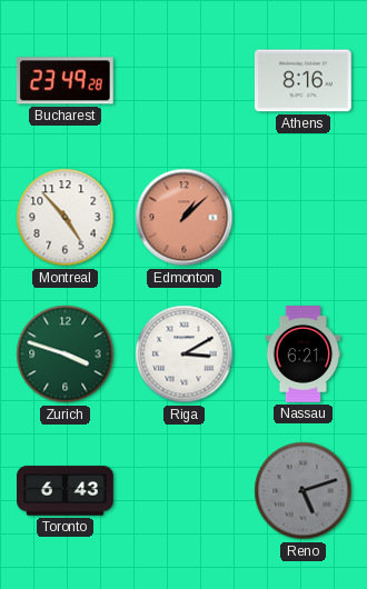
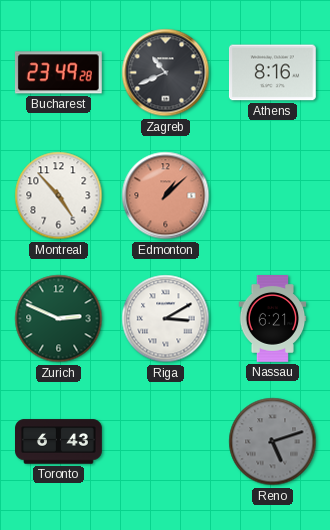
Zagreb: none -> 10:41 (166, 73)
Zurich: 3:48 -> 2:49 (59, 319)
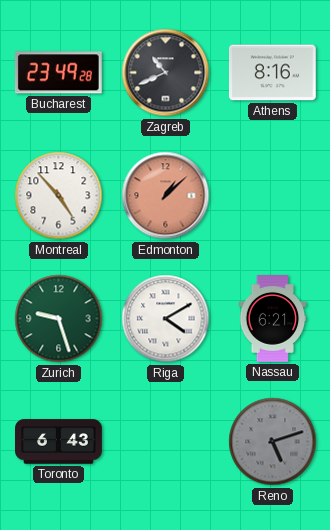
Zurich: 2:49 -> 9:27 (59, 319)
Riga: 3:10 -> 4:10 (166, 319)
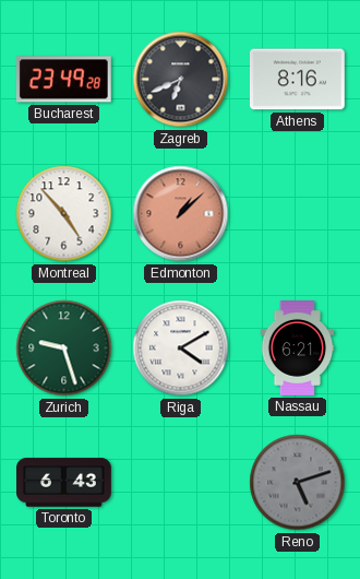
Zagreb: 10:41 -> 6:41 (181, 80)
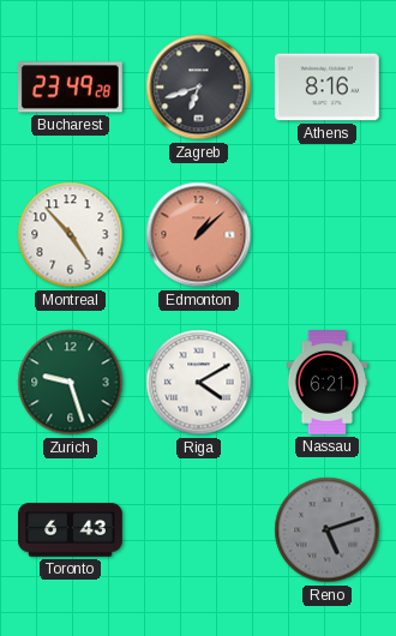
Zagreb: 6:41 -> 6:42 (199, 88)
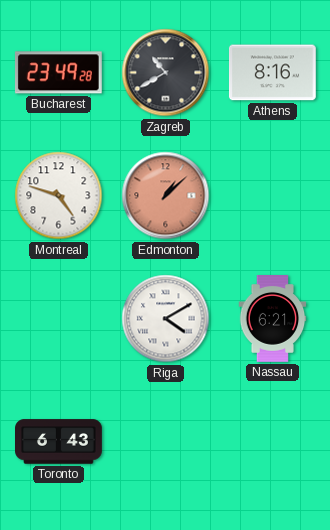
Zagreb: 6:42 -> 10:40 (166, 73)
Montreal: 4:53 -> 4:48 (59, 196)
Zurich: 9:27 -> none (71, 383)
Reno: 5:12 -> none (328, 530)
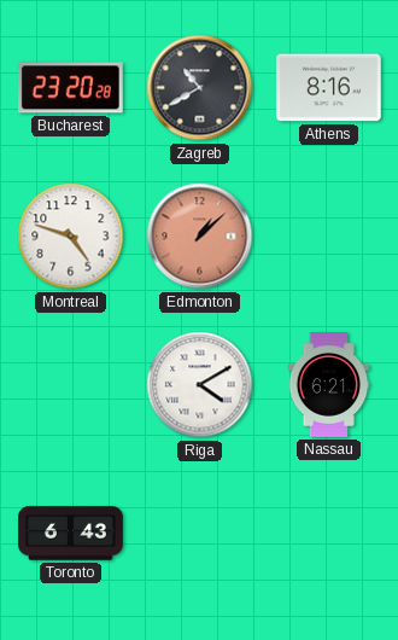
Bucharest: 23:49 -> 23:20 (70, 88)
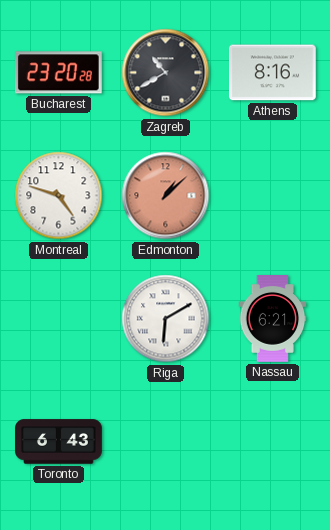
Riga: 4:10 -> 6:10 (166, 319)
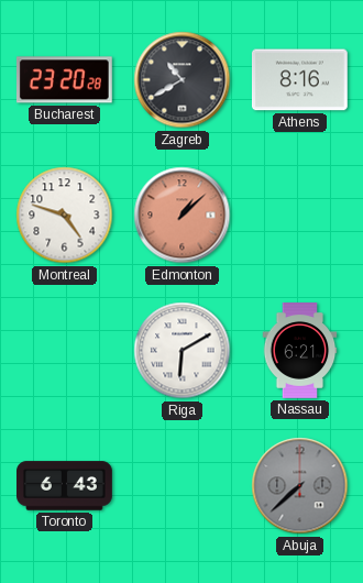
Abuja: none -> 7:38 (300, 486)
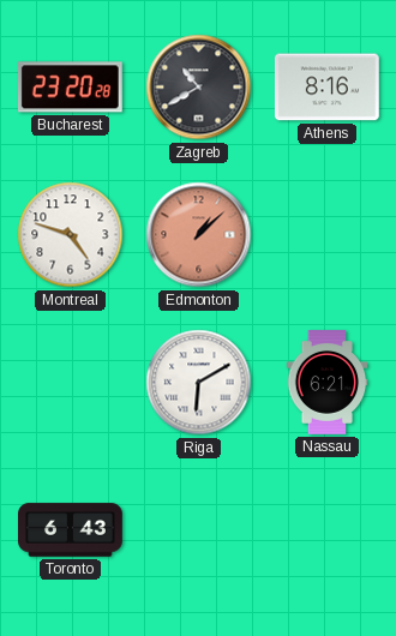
Abuja: 7:38 -> none (300, 486)
